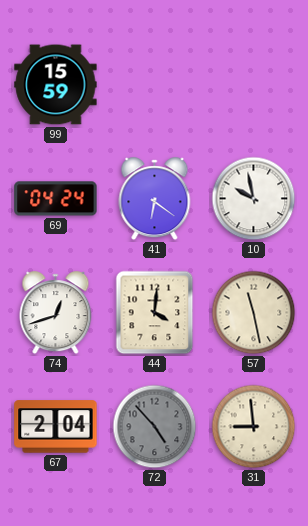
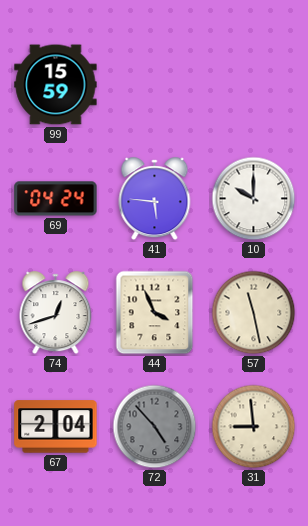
41: 6:21 -> 5:46 (155, 199)
10: 9:58 -> 10:00 (254, 199)
44: 4:01 -> 3:56 (155, 313)
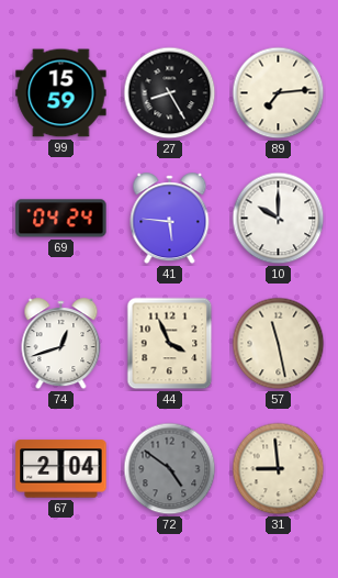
27: none -> 8:25 (170, 93)
89: none -> 7:14 (279, 93)
72: 4:53 -> 4:51 (170, 469)
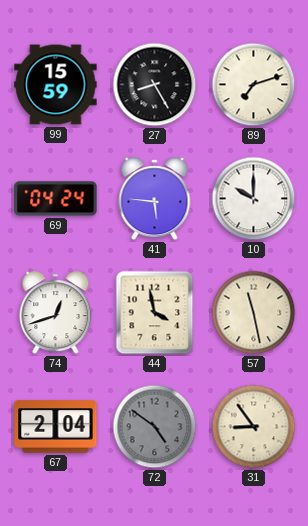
89: 7:14 -> 7:12 (254, 85)
44: 3:56 -> 3:58 (155, 313)
31: 8:59 -> 8:54 (254, 427)
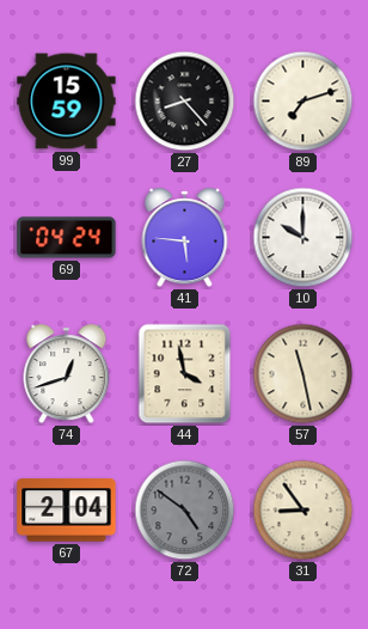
27: 8:25 -> 8:23 (185, 102)
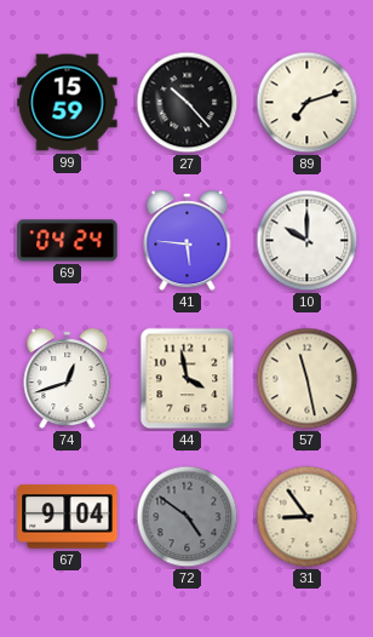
27: 8:23 -> 10:23 (188, 103)
67: 2:04 -> 9:04 (68, 517)
